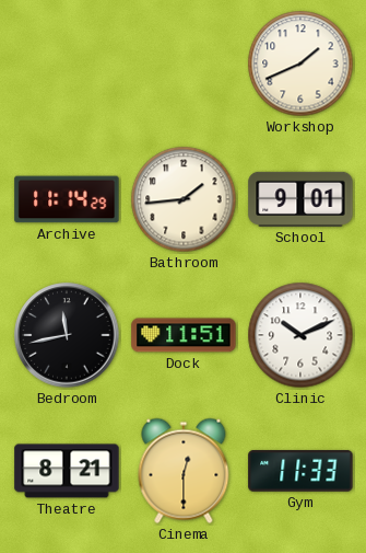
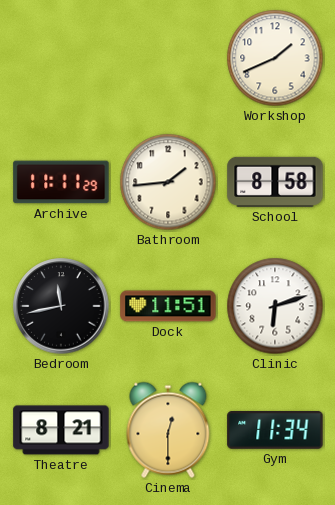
Archive: 11:14 -> 11:11 (61, 182)
School: 9:01 -> 8:58 (275, 182)
Clinic: 10:11 -> 6:12 (275, 306)
Gym: 11:33 -> 11:34 (275, 431)
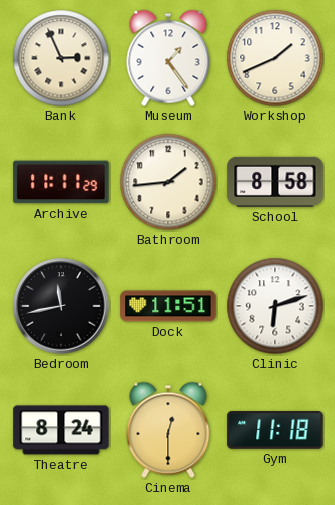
Bank: none -> 2:56 (61, 58)
Museum: none -> 1:24 (168, 58)
Theatre: 8:21 -> 8:24 (61, 430)
Gym: 11:34 -> 11:18 (275, 431)
